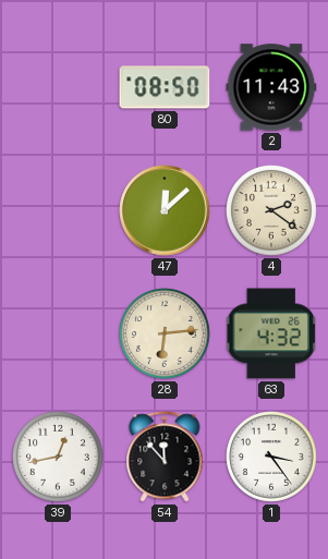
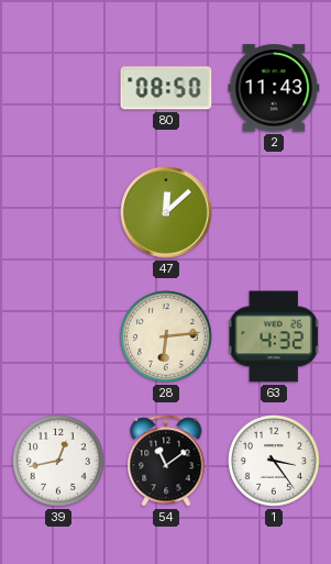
4: 2:21 -> none (272, 211)
54: 11:53 -> 11:09 (166, 461)
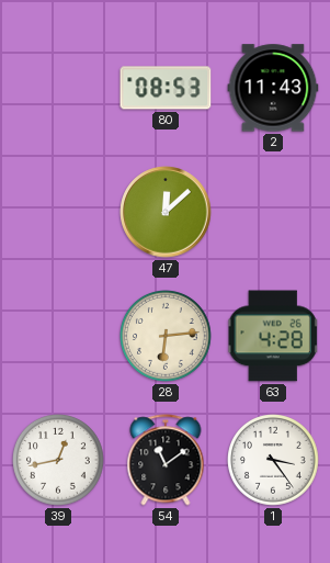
80: 08:50 -> 08:53 (166, 88)
63: 4:32 -> 4:28 (273, 336)
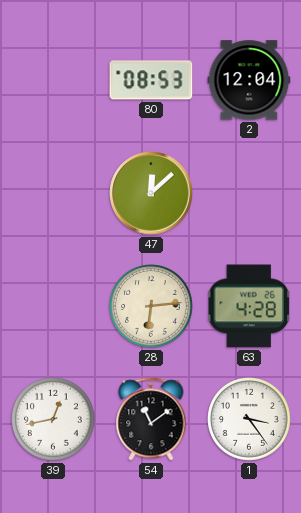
2: 11:43 -> 12:04 (249, 80)
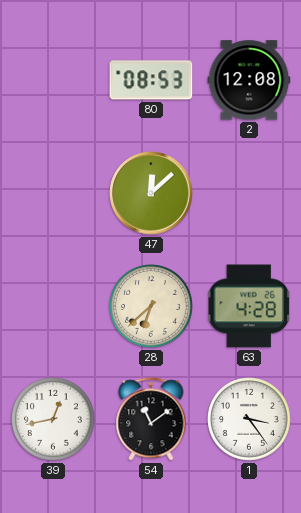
2: 12:04 -> 12:08 (249, 80)
28: 6:14 -> 6:38 (152, 307)
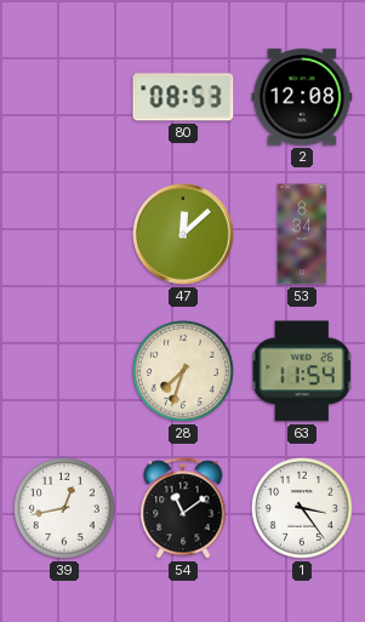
53: none -> 8:34 (302, 234)
28: 6:38 -> 7:33 (184, 372)
63: 4:28 -> 11:54 (302, 371)
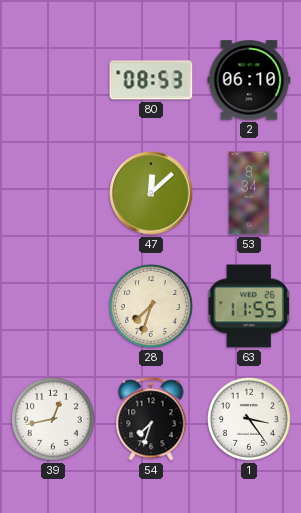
2: 12:08 -> 06:10 (249, 80)
63: 11:54 -> 11:55 (249, 306)
54: 11:09 -> 7:33 (151, 419)
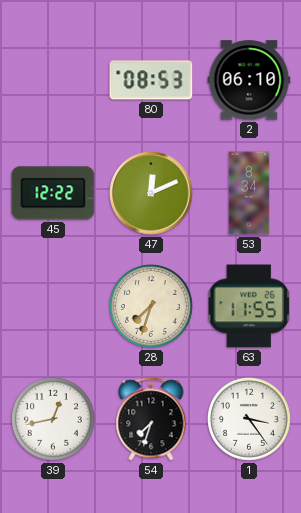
45: none -> 12:22 (53, 193)
47: 12:08 -> 12:11 (151, 193)
